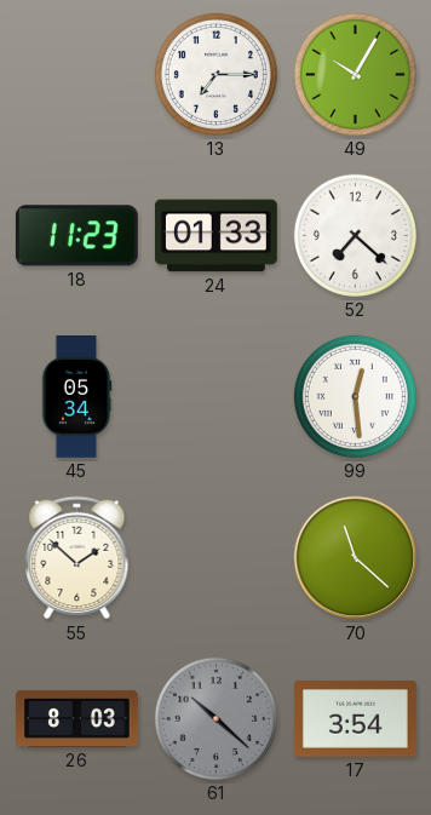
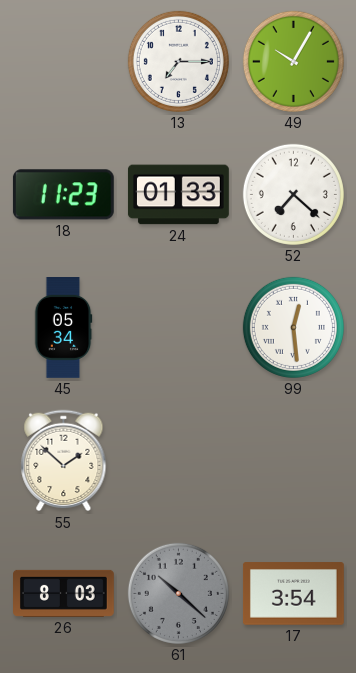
70: 11:22 -> none (356, 558)
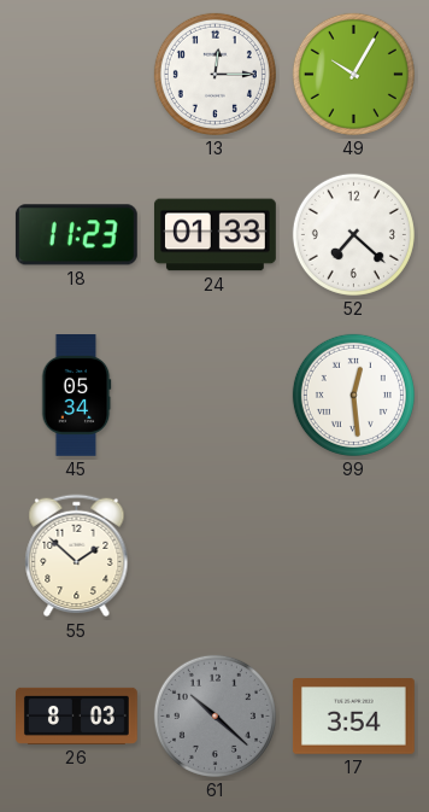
13: 7:15 -> 12:15 (214, 74)
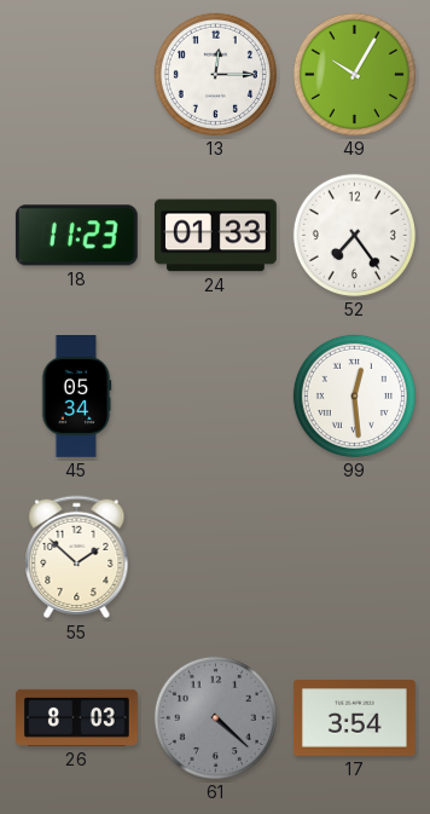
52: 7:22 -> 7:24 (354, 235)
61: 10:22 -> 4:22 (215, 717)
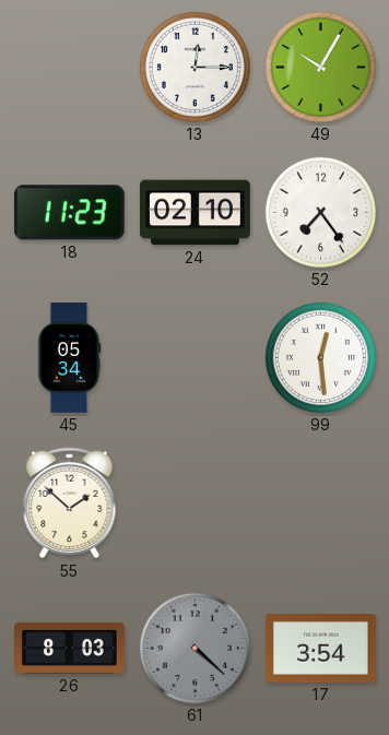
24: 01:33 -> 02:10 (194, 213)
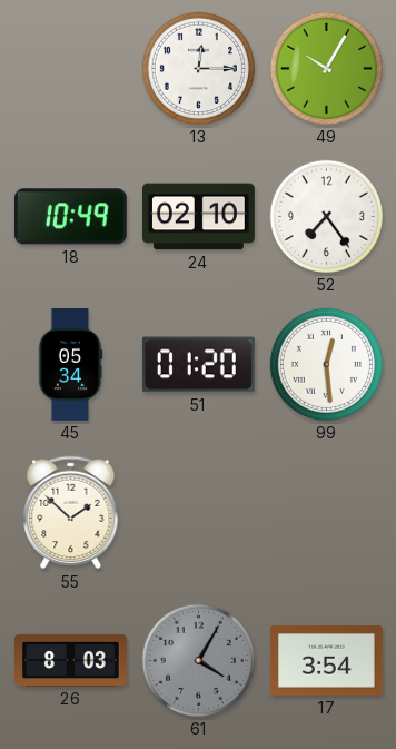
18: 11:23 -> 10:49 (70, 217)
51: none -> 01:20 (198, 365)
61: 4:22 -> 4:05 (198, 660)
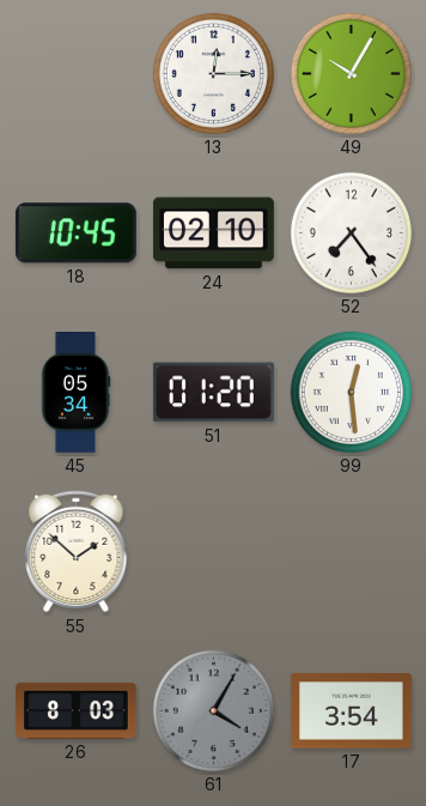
18: 10:49 -> 10:45 (75, 234)
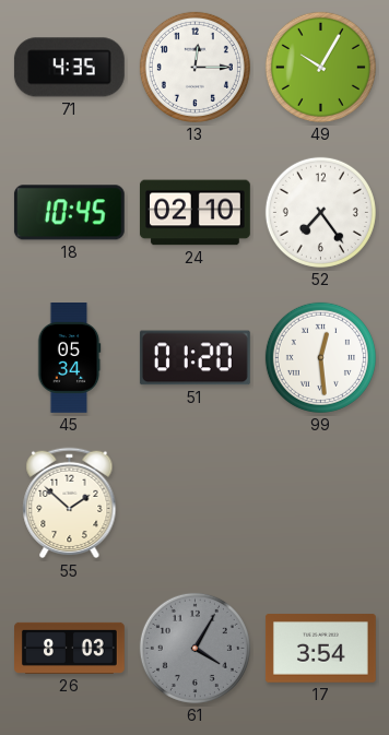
71: none -> 4:35 (69, 68)
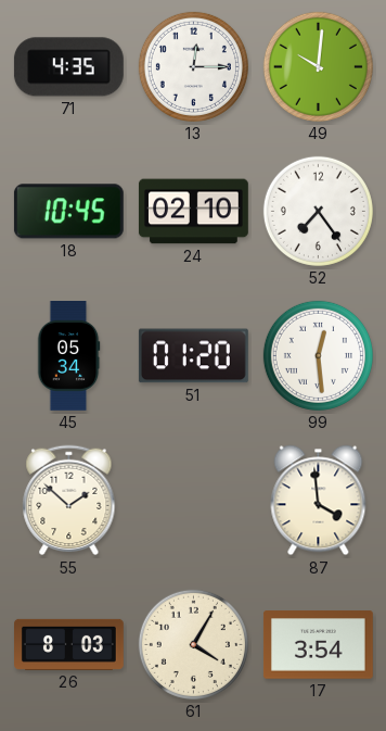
49: 10:05 -> 10:01 (318, 66)
87: none -> 3:59 (319, 501)
61 dial: grey -> cream (193, 644)
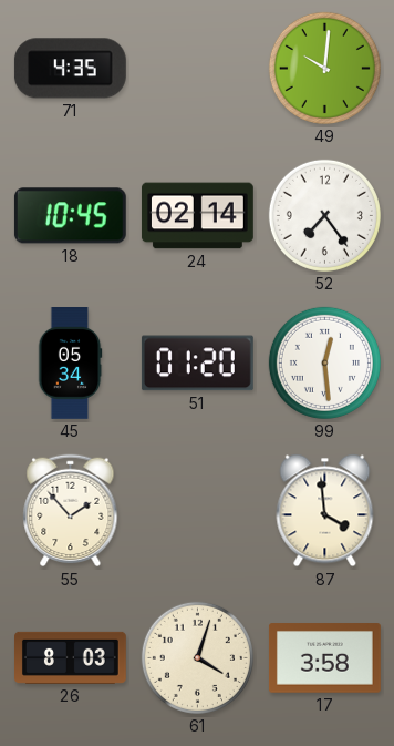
13: 12:15 -> none (193, 66)
24: 02:10 -> 02:14 (197, 216)
55: 1:52 -> 1:53 (71, 511)
61: 4:05 -> 4:03 (197, 657)
17: 3:54 -> 3:58 (324, 658)
